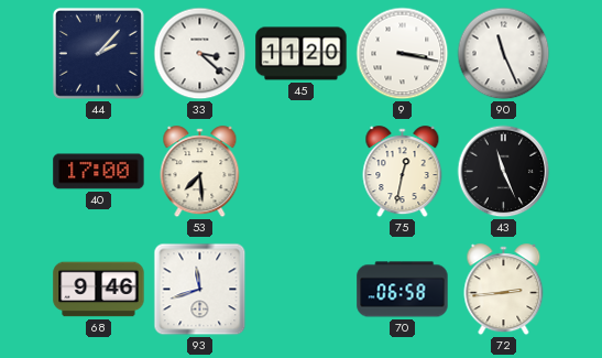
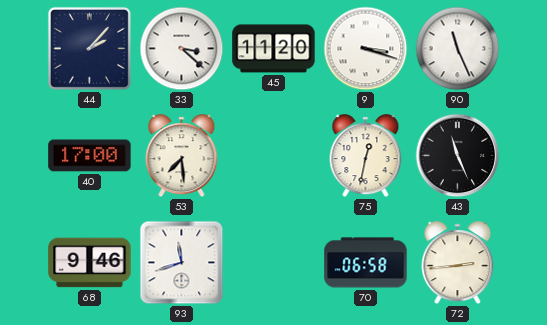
9: 3:17 -> 3:18 (366, 49)
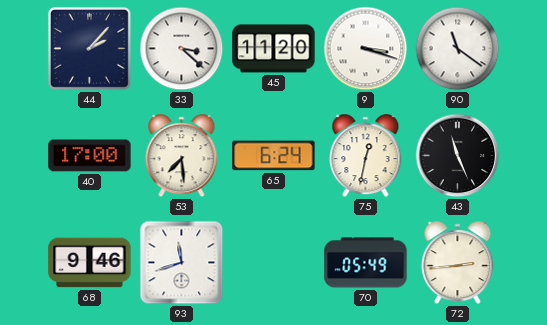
90: 11:26 -> 11:21 (458, 49)
65: none -> 6:24 (274, 156)
70: 06:58 -> 05:49 (366, 263)
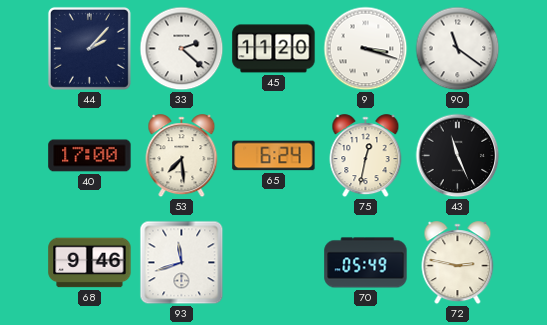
33: 3:22 -> 2:22 (182, 49)
72: 2:44 -> 2:47 (458, 263)
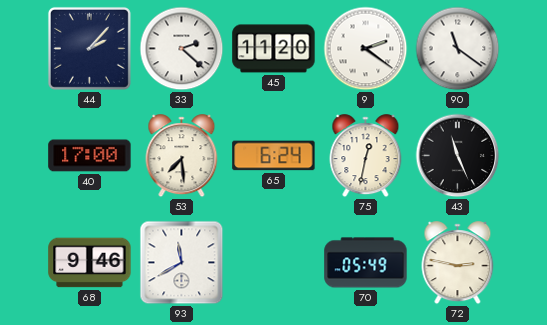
9: 3:18 -> 2:21 (366, 49)
93: 11:42 -> 11:40 (182, 263)
